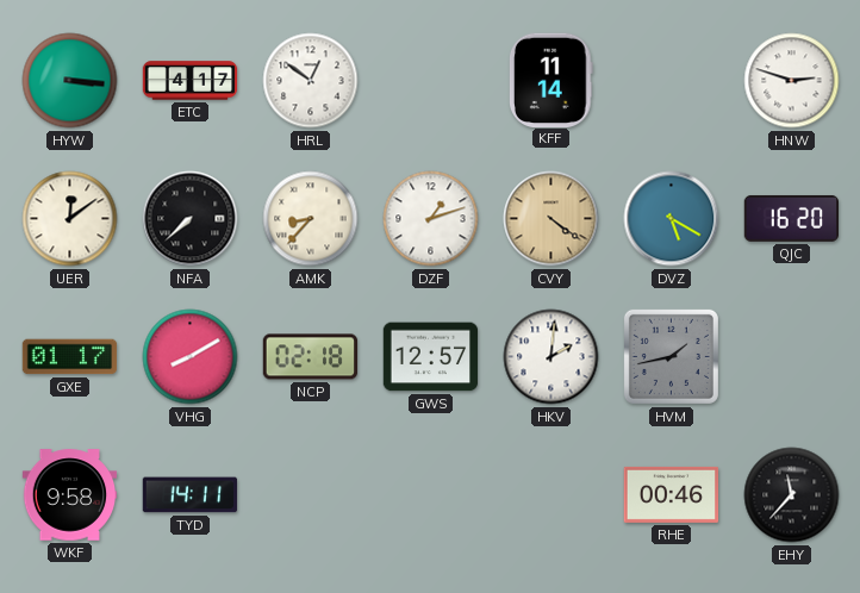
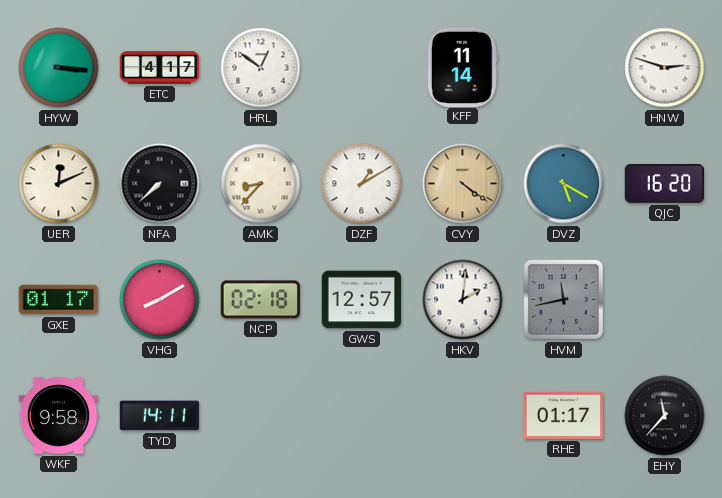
UER: 12:09 -> 12:11 (59, 184)
DZF: 1:12 -> 1:10 (362, 184)
HVM: 1:43 -> 11:43 (563, 299)
RHE: 00:46 -> 01:17 (564, 415)
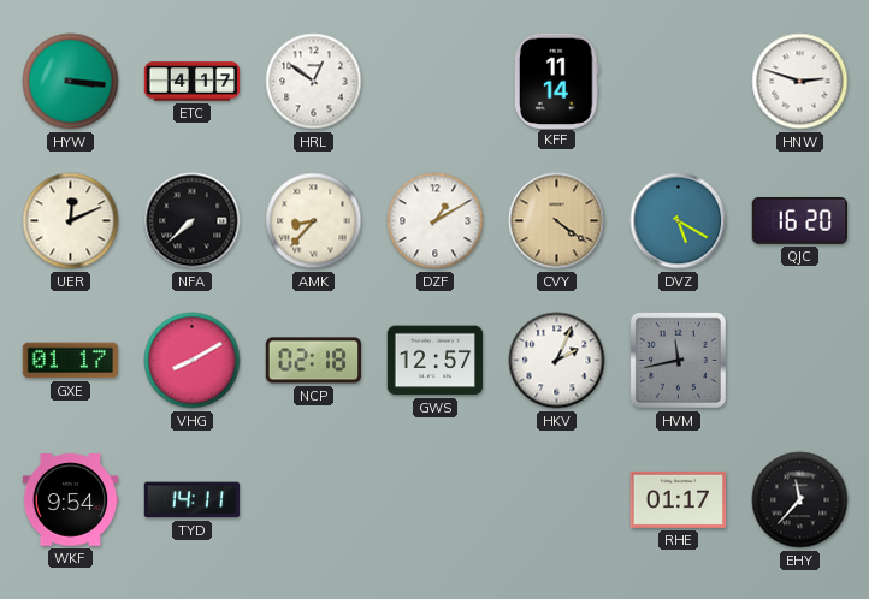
HKV: 2:01 -> 2:04 (557, 361)
WKF: 9:58 -> 9:54 (71, 500)
